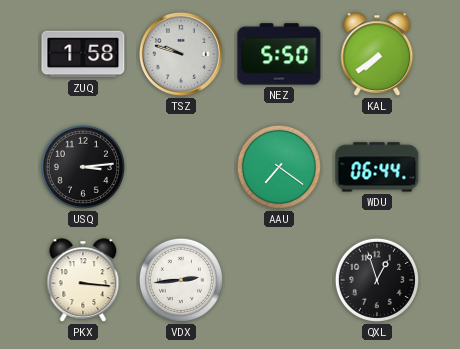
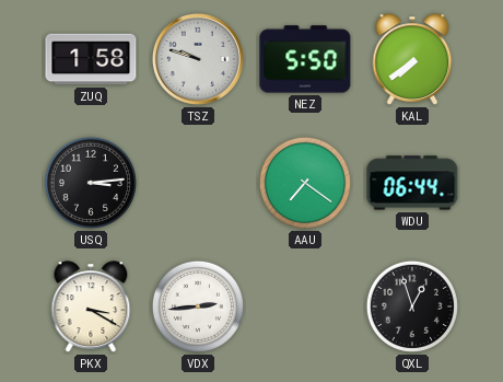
PKX: 3:16 -> 3:20 (91, 306)
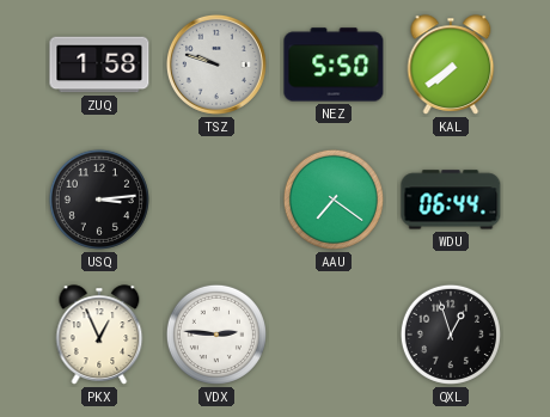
PKX: 3:20 -> 12:56 (99, 335)
VDX: 2:44 -> 2:46 (216, 335)
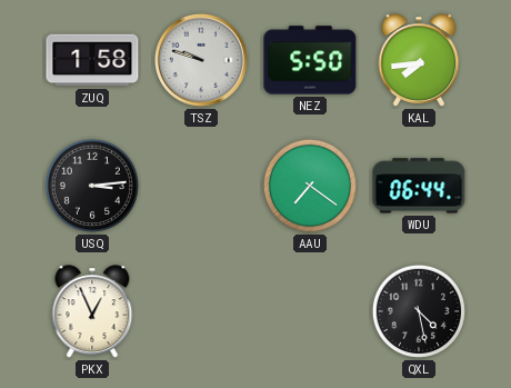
KAL: 7:39 -> 7:44 (419, 60)
VDX: 2:46 -> none (216, 335)
QXL: 12:57 -> 4:28 (419, 311)
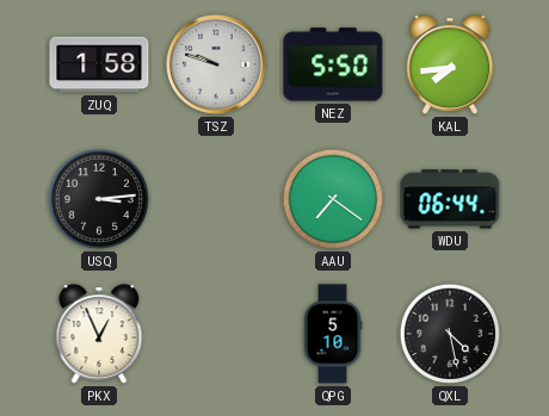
QPG: none -> 5:10 (333, 334)
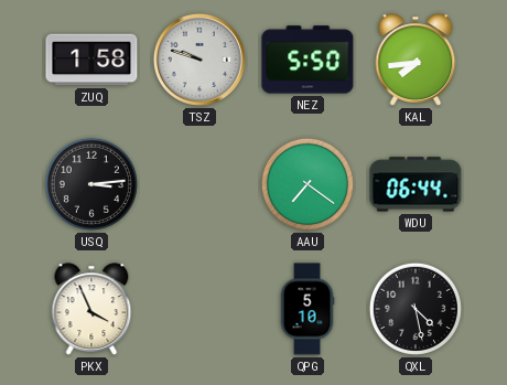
PKX: 12:56 -> 3:56 (91, 309)
